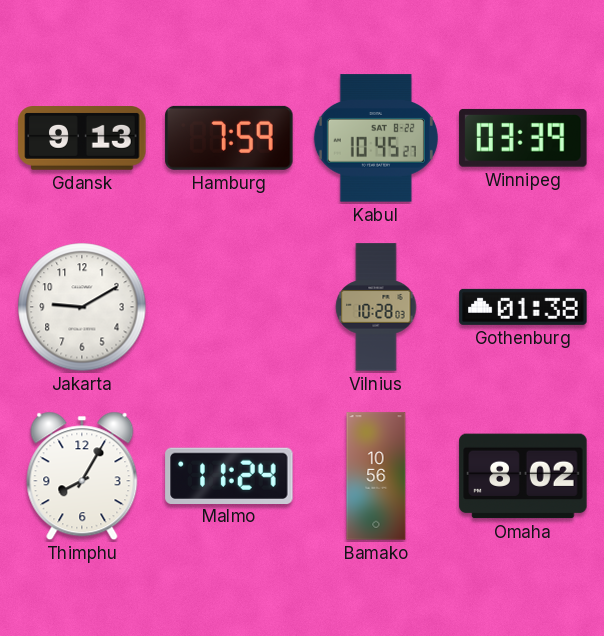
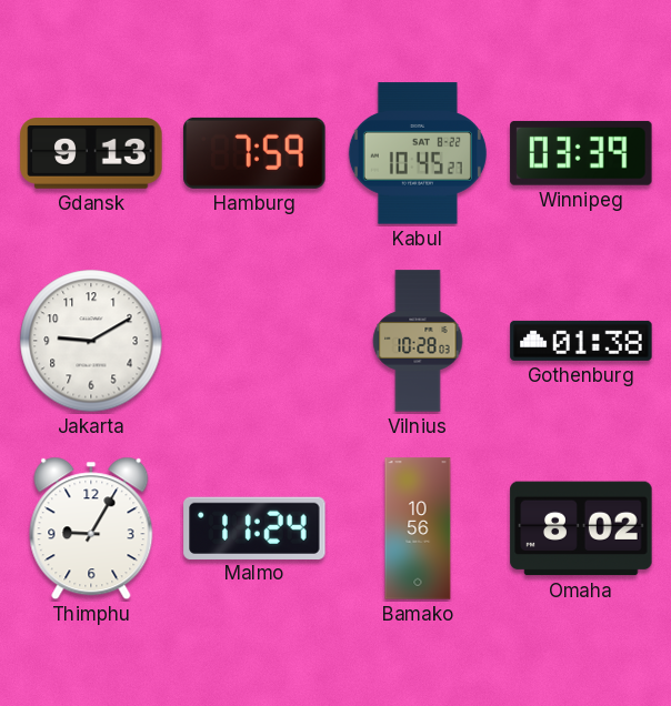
Thimphu: 8:05 -> 9:05 (91, 528)
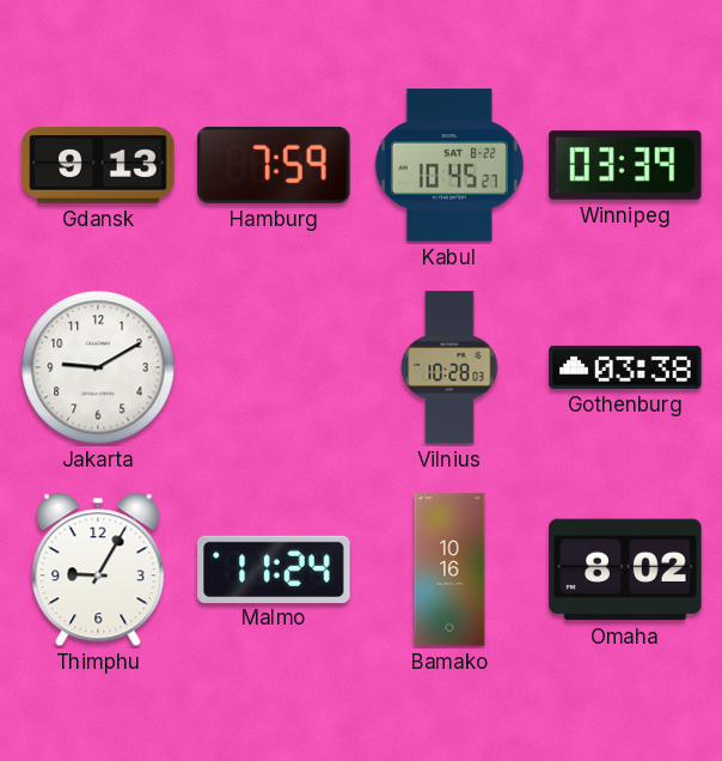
Gothenburg: 01:38 -> 03:38 (625, 367)
Bamako: 10:56 -> 10:16 (449, 570)
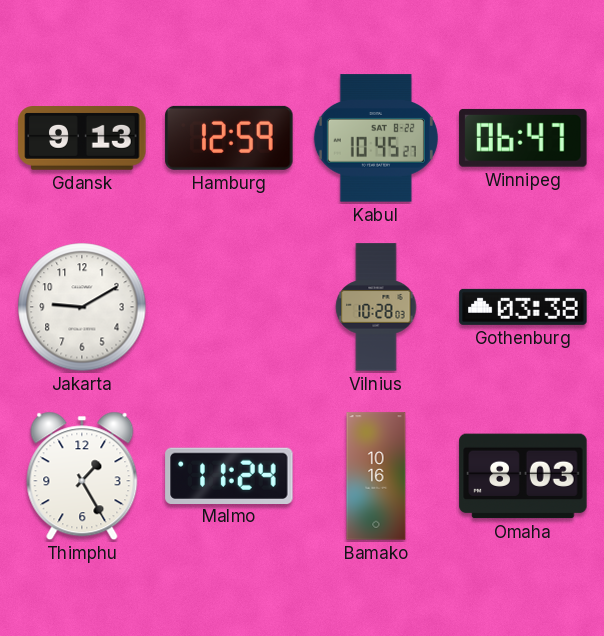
Hamburg: 7:59 -> 12:59 (229, 138)
Winnipeg: 03:39 -> 06:47 (523, 138)
Thimphu: 9:05 -> 1:25 (82, 476)
Omaha: 8:02 -> 8:03 (523, 476)
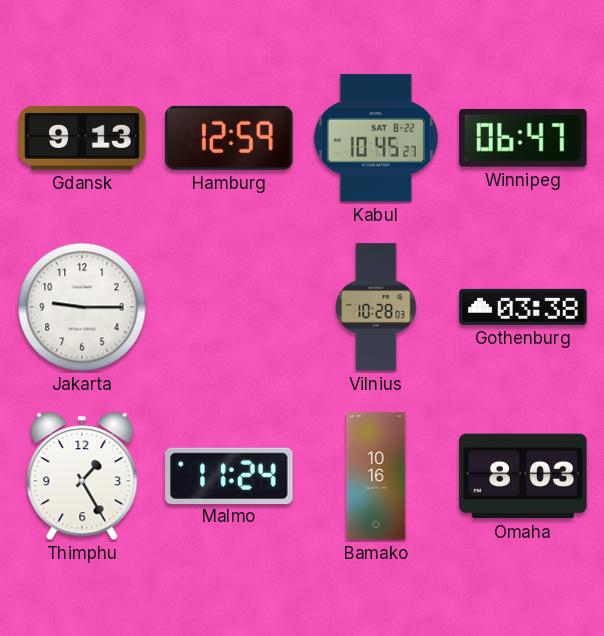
Jakarta: 9:10 -> 9:15 (82, 307)
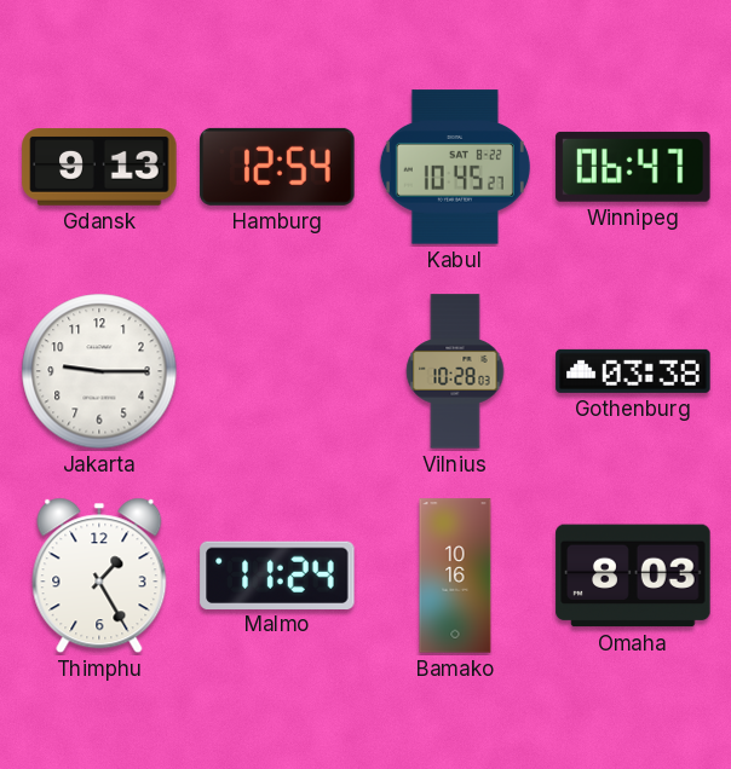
Hamburg: 12:59 -> 12:54 (277, 167)
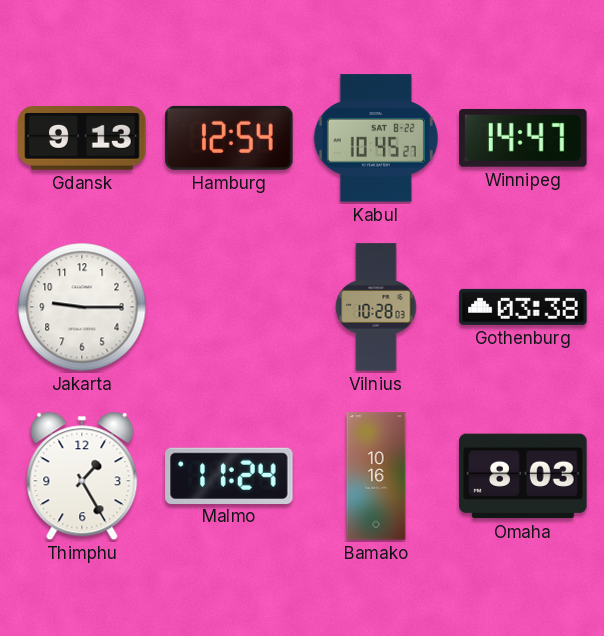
Winnipeg: 06:47 -> 14:47 (523, 138)
